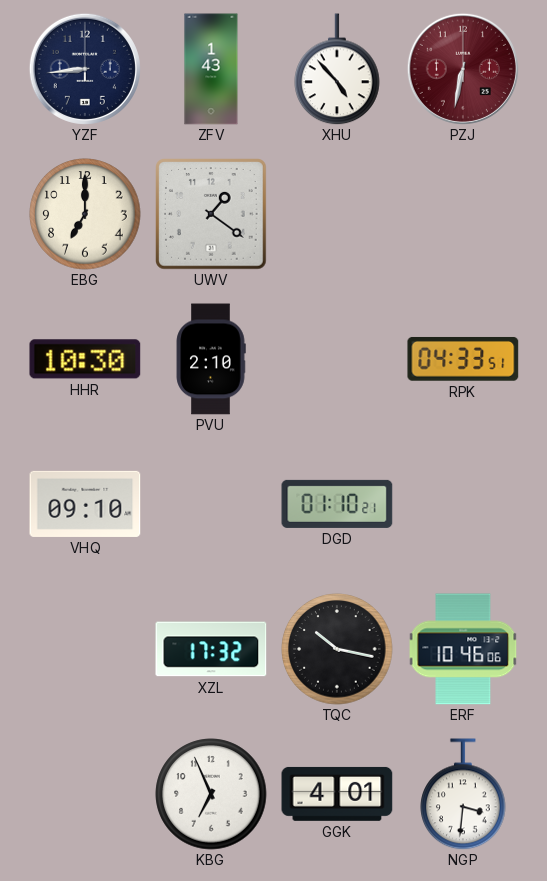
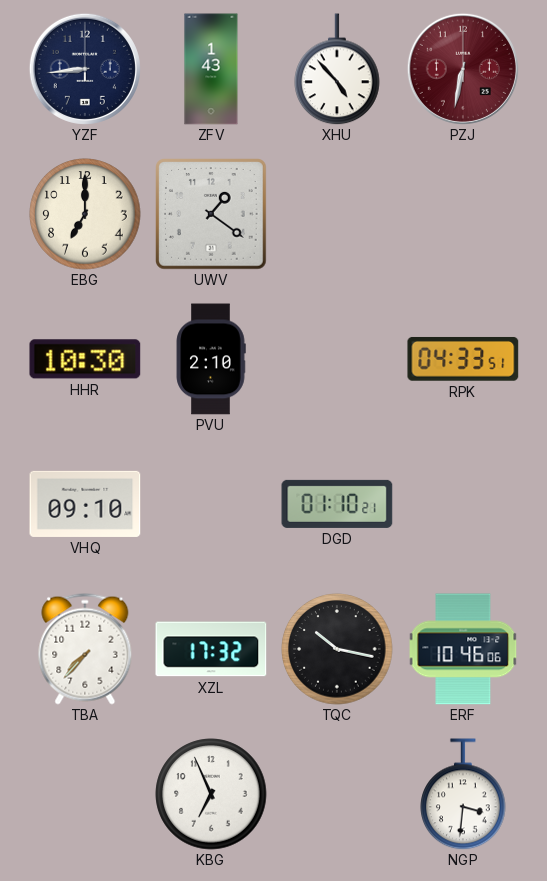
TBA: none -> 7:37 (85, 649)
GGK: 4:01 -> none (337, 794)
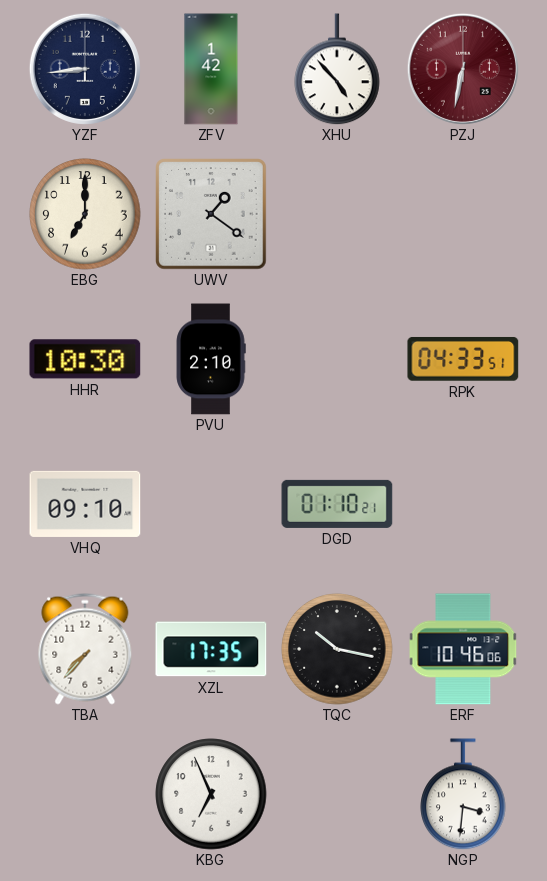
ZFV: 1:43 -> 1:42 (211, 69)
XZL: 17:32 -> 17:35 (211, 649)
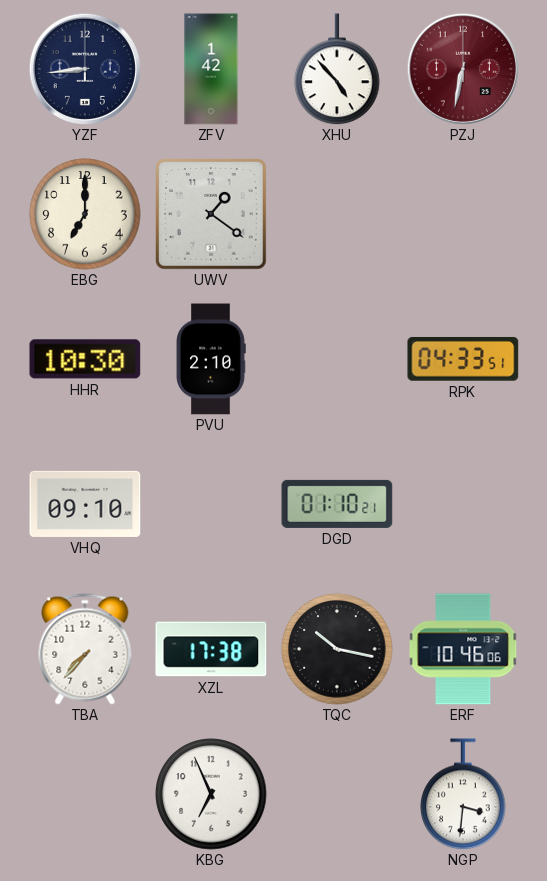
XZL: 17:35 -> 17:38 (211, 649)
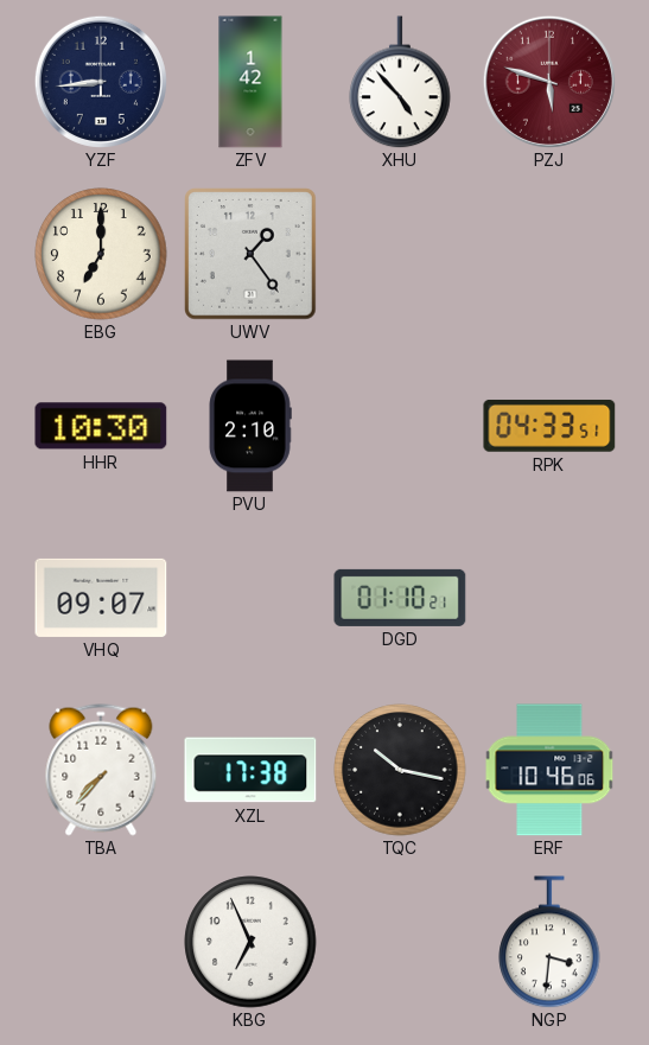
PZJ: 6:32 -> 5:48 (549, 82)
UWV: 1:21 -> 1:24 (252, 255)
VHQ: 09:10 -> 09:07 (101, 598)
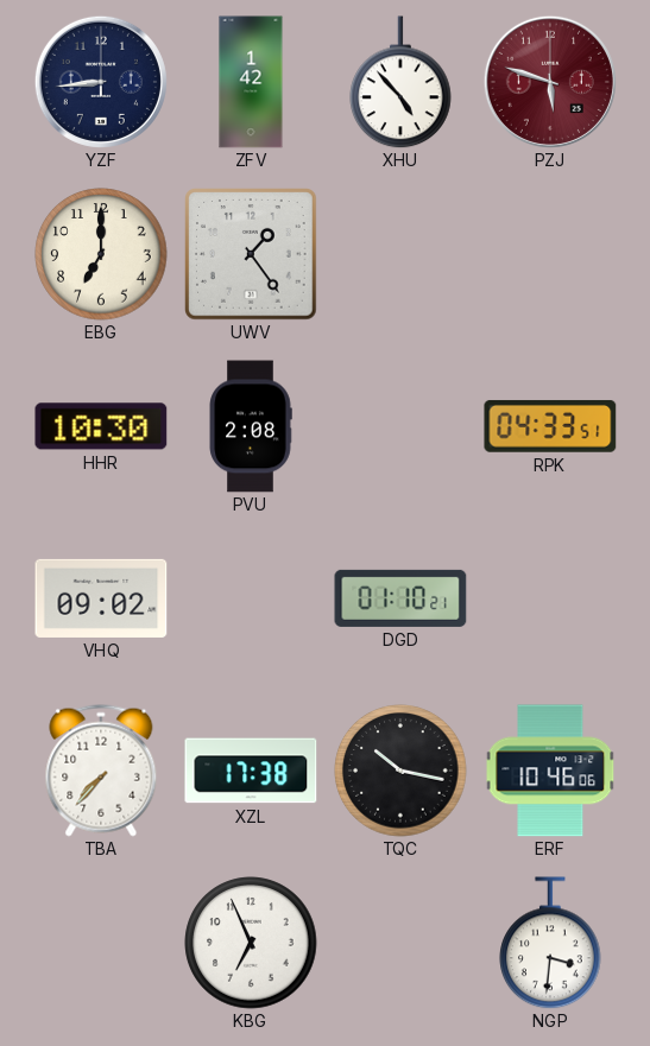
PVU: 2:10 -> 2:08 (251, 426)
VHQ: 09:07 -> 09:02 (101, 598)
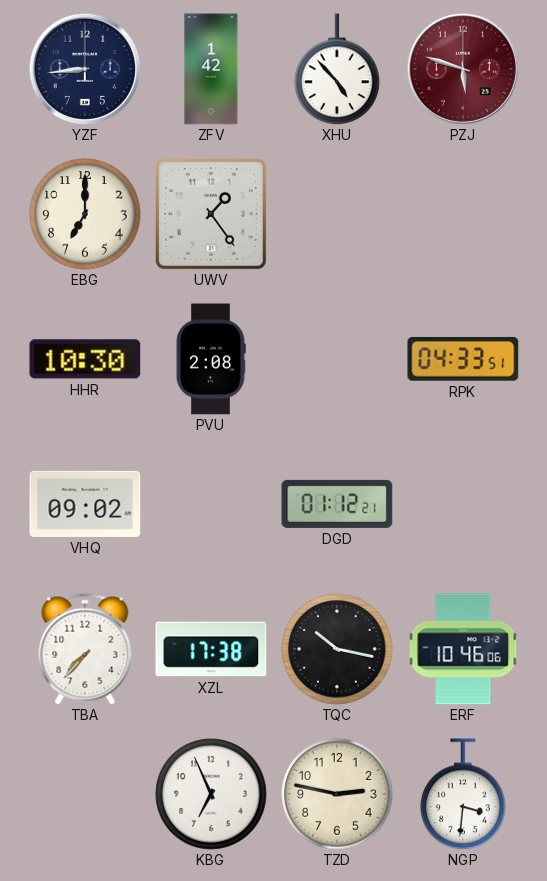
DGD: 01:10 -> 01:12 (337, 504)
TZD: none -> 2:47 (337, 794)
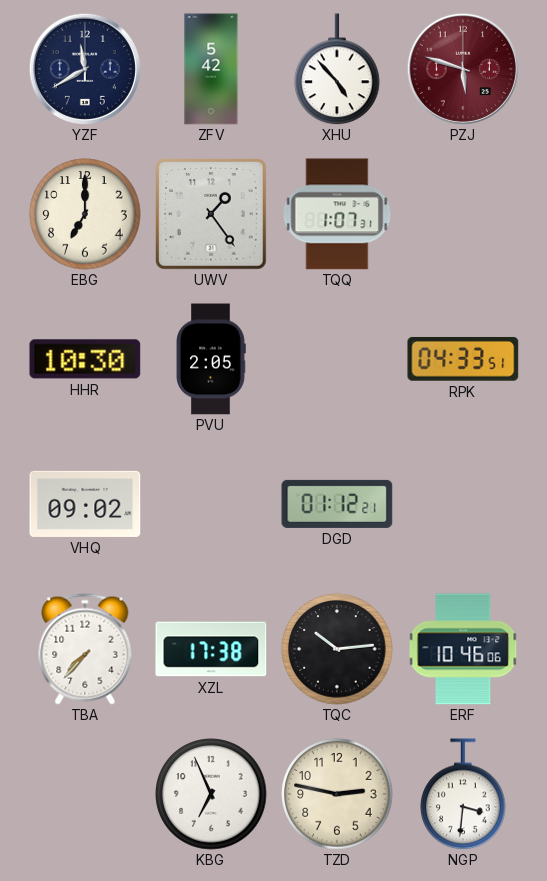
YZF: 8:44 -> 11:40 (85, 69)
ZFV: 1:42 -> 5:42 (211, 69)
TQQ: none -> 1:07 (337, 214)
PVU: 2:08 -> 2:05 (211, 359)
TQC: 10:17 -> 10:14 (337, 649)
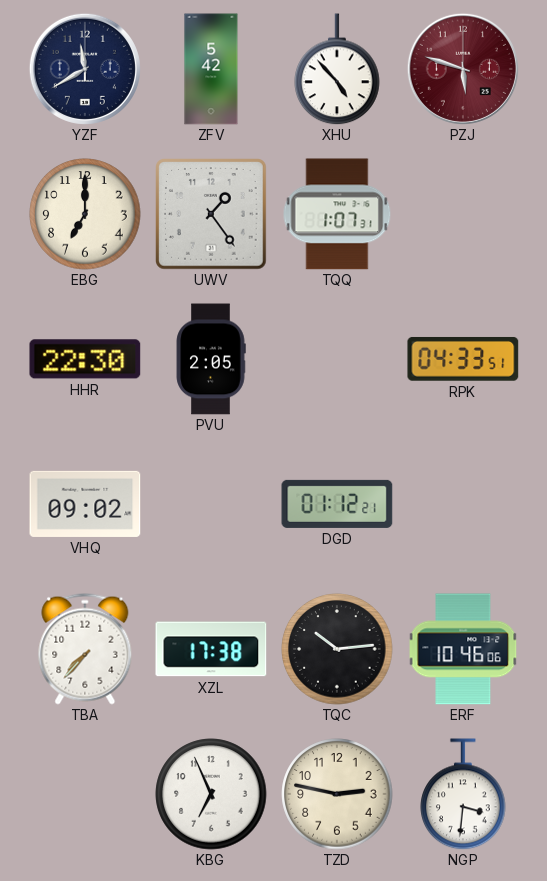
HHR: 10:30 -> 22:30 (85, 359)
